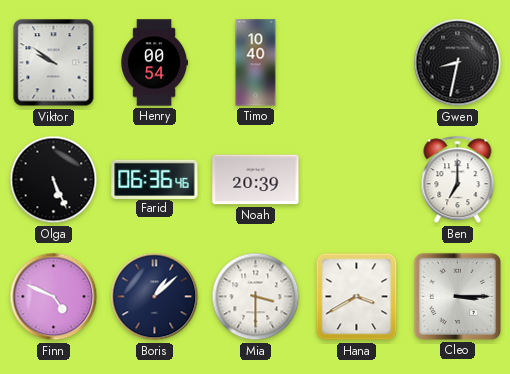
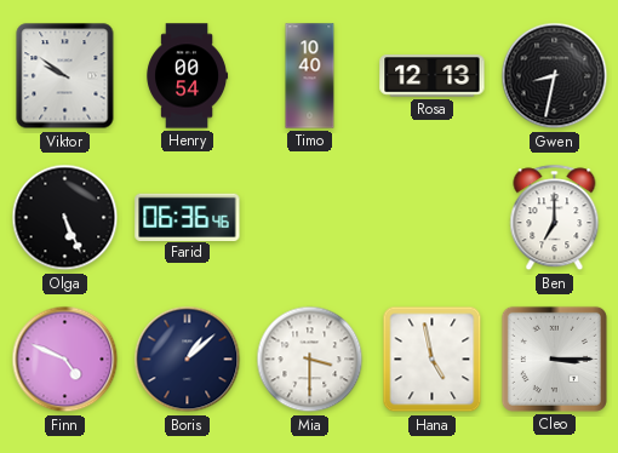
Rosa: none -> 12:13 (433, 76)
Noah: 20:39 -> none (256, 180)
Hana: 3:40 -> 4:58 (433, 360)
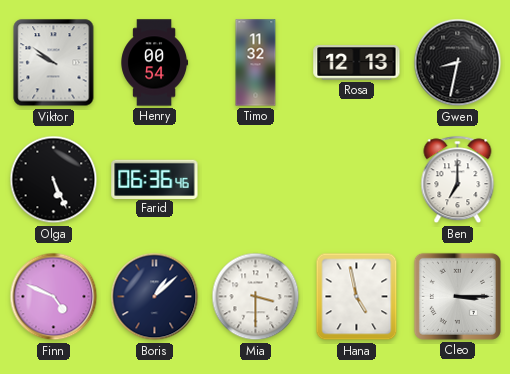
Timo: 10:40 -> 11:32 (256, 63)
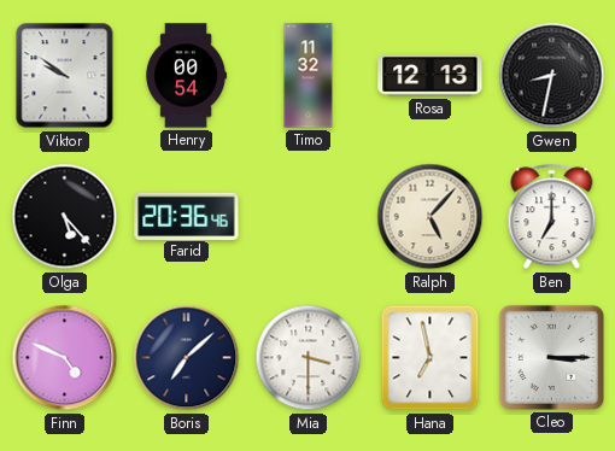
Olga: 5:26 -> 5:23 (65, 217)
Farid: 06:36 -> 20:36 (187, 216)
Ralph: none -> 5:07 (430, 217)
Boris: 1:08 -> 7:08 (187, 358)
Hana: 4:58 -> 6:58 (430, 358)
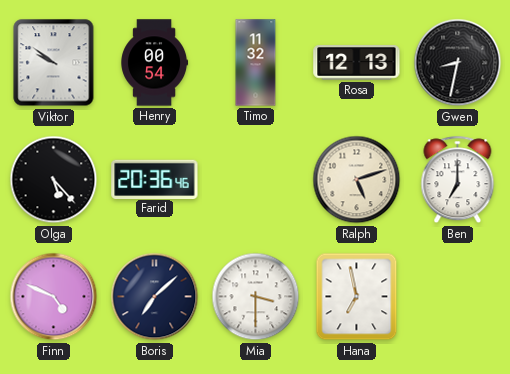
Ralph: 5:07 -> 5:12 (357, 180)
Cleo: 3:15 -> none (551, 357)
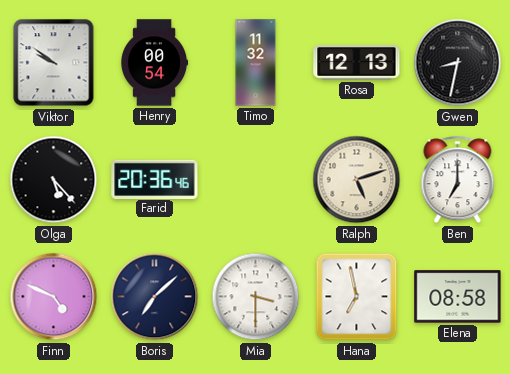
Elena: none -> 08:58 (458, 297)
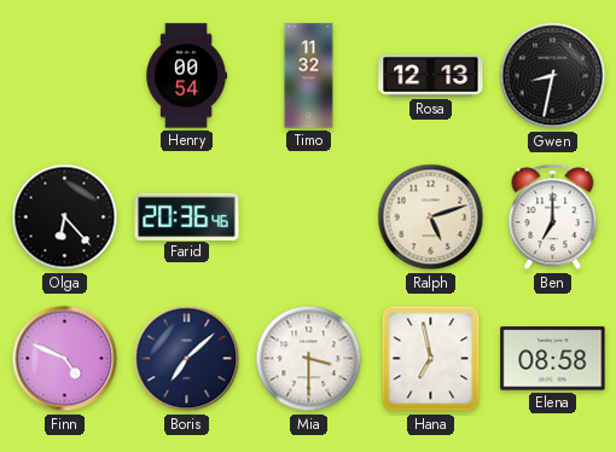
Viktor: 9:51 -> none (54, 63)
Olga: 5:23 -> 6:23 (65, 218)
